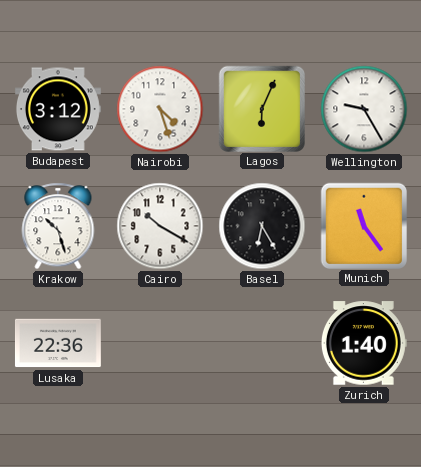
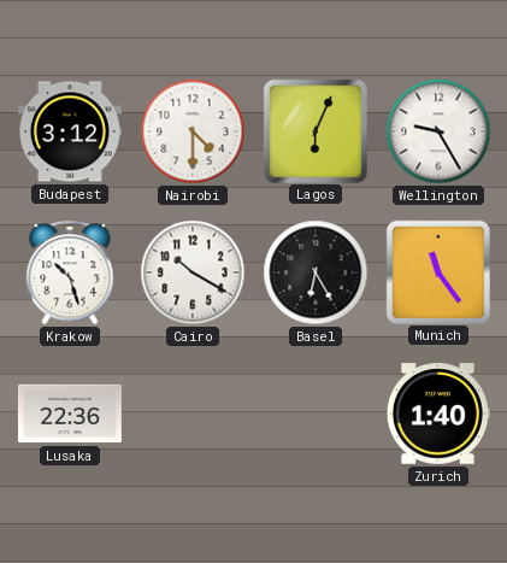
Nairobi: 4:27 -> 4:30 (193, 131)
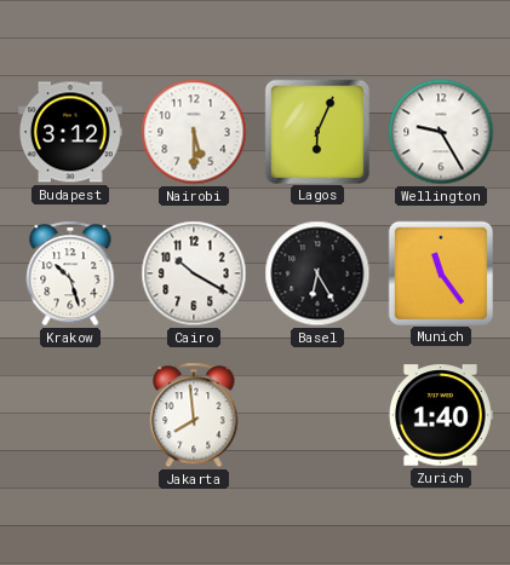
Nairobi: 4:30 -> 5:30 (194, 132)
Lusaka: 22:36 -> none (70, 414)
Jakarta: none -> 7:59 (194, 415)
